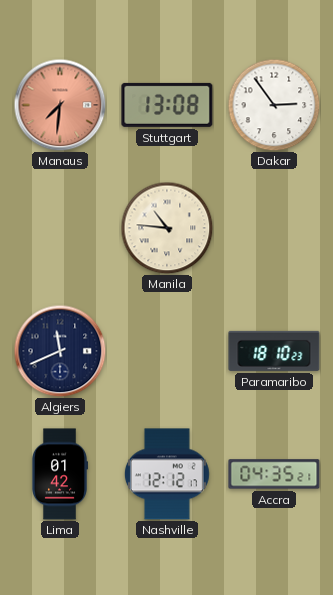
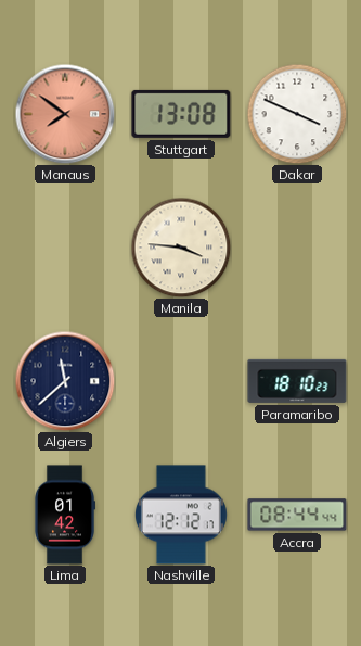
Manaus: 7:31 -> 7:51 (65, 114)
Dakar: 2:54 -> 3:49 (297, 114)
Manila: 10:46 -> 3:46 (181, 248)
Algiers: 11:41 -> 11:38 (65, 381)
Accra: 04:35 -> 08:44 (297, 515)
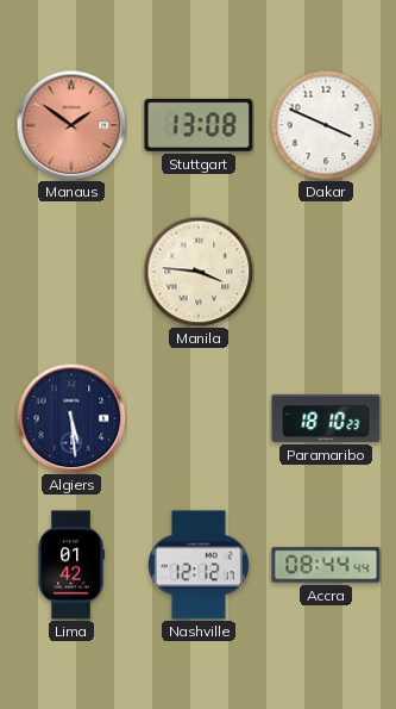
Manaus: 7:51 -> 1:51 (71, 125)
Algiers: 11:38 -> 5:29 (71, 418)
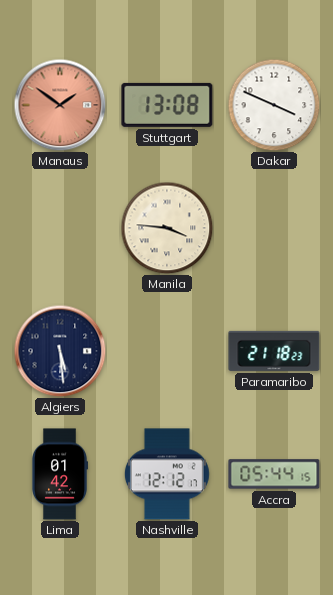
Paramaribo: 18:10 -> 21:18 (274, 351)
Accra: 08:44 -> 05:44 (274, 474)
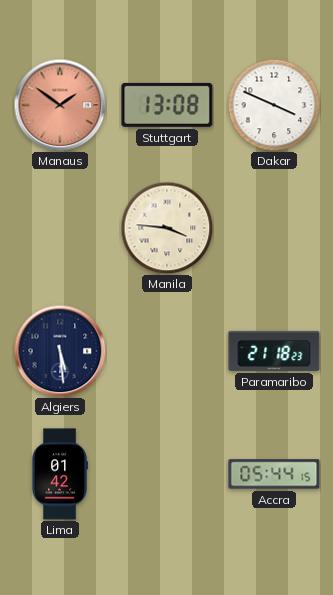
Nashville: 12:12 -> none (167, 474)
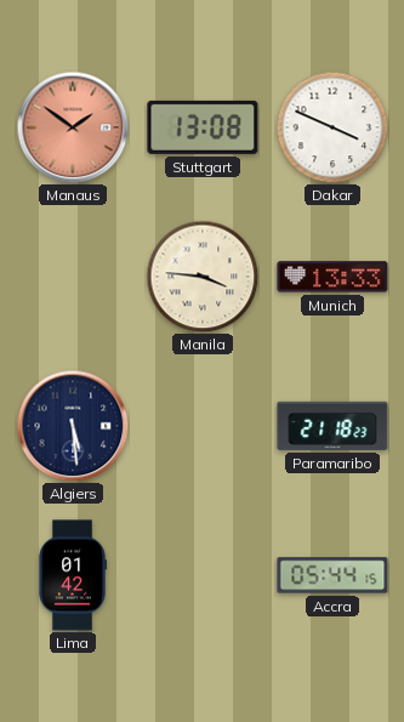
Munich: none -> 13:33 (332, 277)
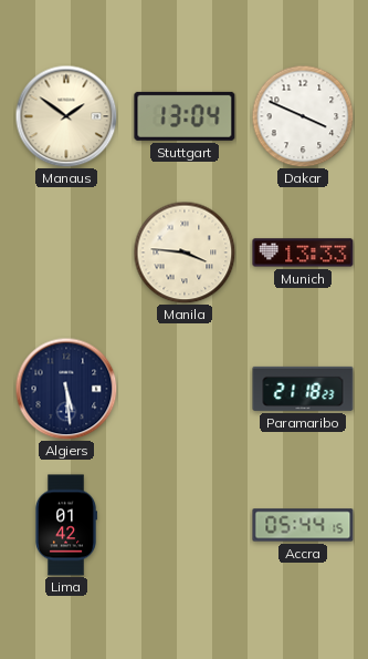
Manaus dial: salmon -> cream (66, 116)
Stuttgart: 13:08 -> 13:04 (185, 116)
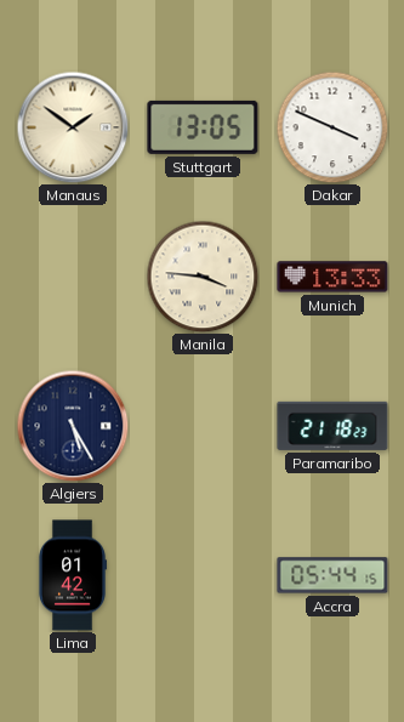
Stuttgart: 13:04 -> 13:05 (203, 127)
Algiers: 5:29 -> 5:25 (73, 426)
